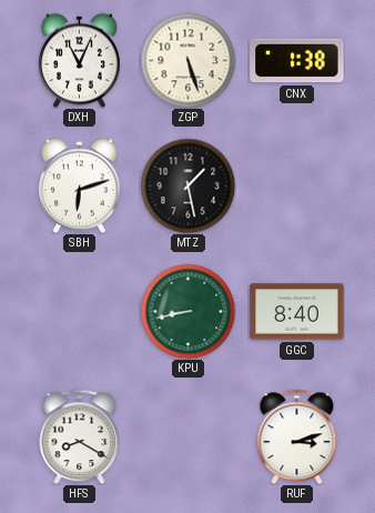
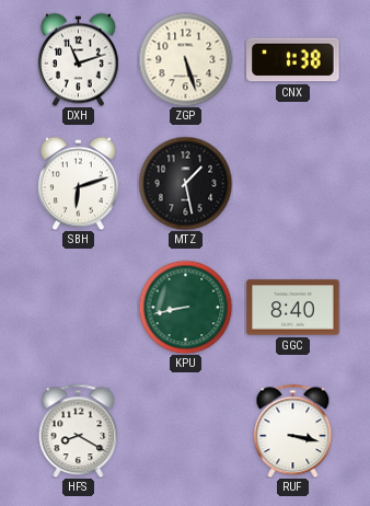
DXH: 11:04 -> 11:12 (79, 59)
RUF: 3:12 -> 3:17 (293, 430)
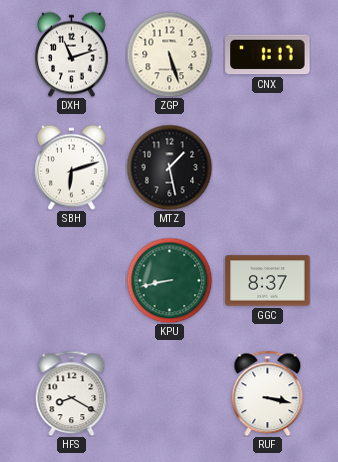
CNX: 1:38 -> 1:17 (268, 55)
GGC: 8:40 -> 8:37 (268, 281)
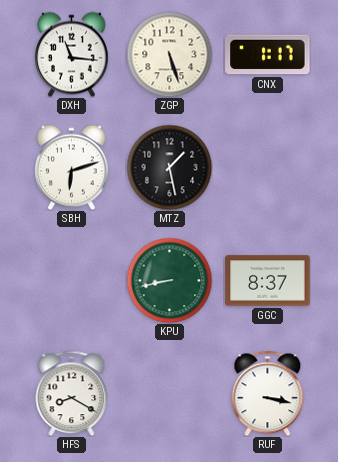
DXH: 11:12 -> 11:16 (72, 54)
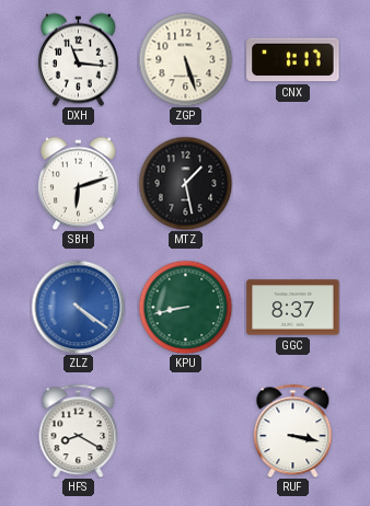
ZLZ: none -> 4:21 (78, 307)
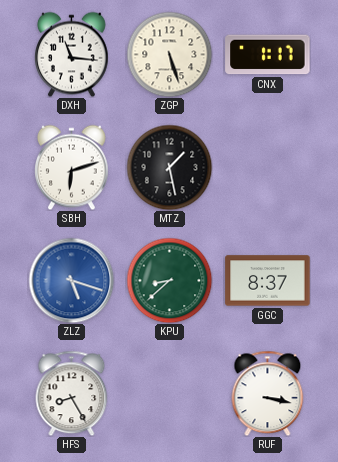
ZLZ: 4:21 -> 5:18 (71, 280)
KPU: 8:43 -> 8:38 (169, 280)
HFS: 8:20 -> 8:25 (72, 393)
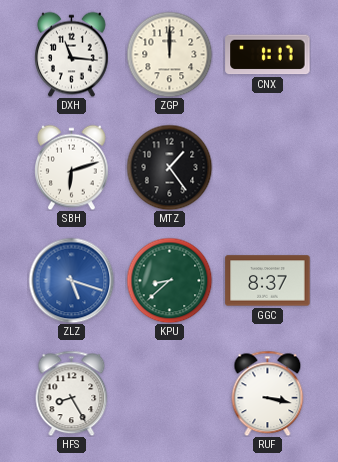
ZGP: 5:27 -> 12:00 (169, 54)
MTZ: 1:28 -> 1:24 (169, 167)
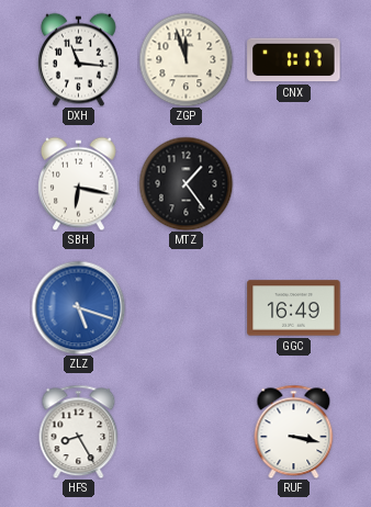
ZGP: 12:00 -> 11:57 (185, 59)
SBH: 6:12 -> 6:17 (79, 183)
KPU: 8:38 -> none (169, 280)
GGC: 8:37 -> 16:49 (294, 308)
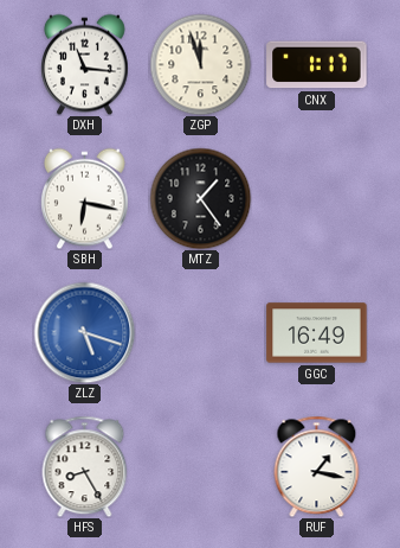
RUF: 3:17 -> 1:17 (317, 466)
